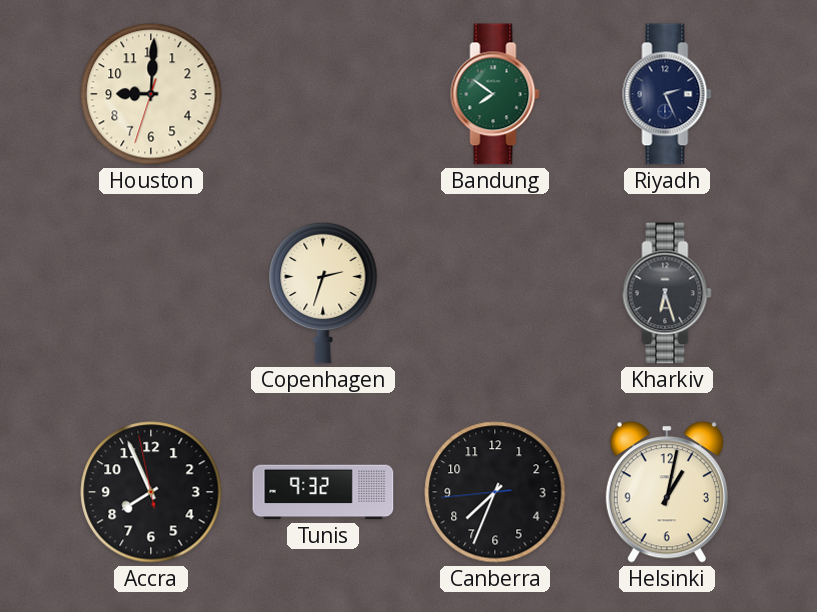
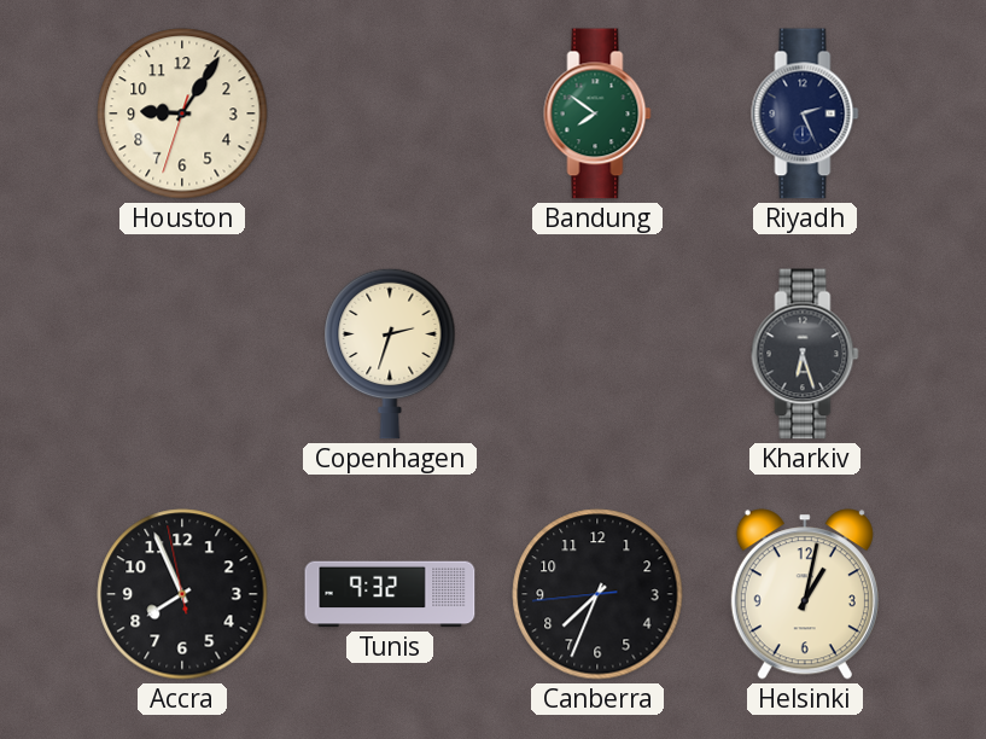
Houston: 9:00 -> 9:05 (182, 114)
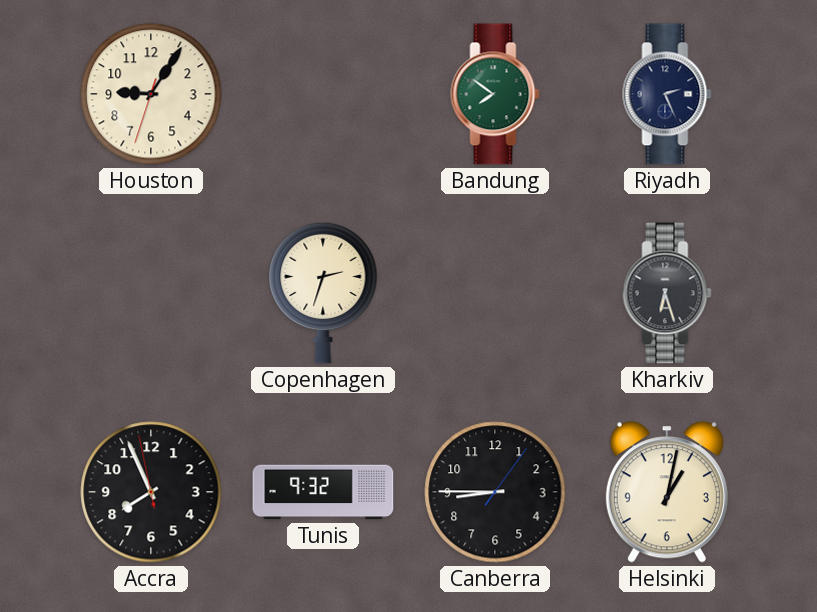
Canberra: 7:33 -> 8:45 (495, 492)
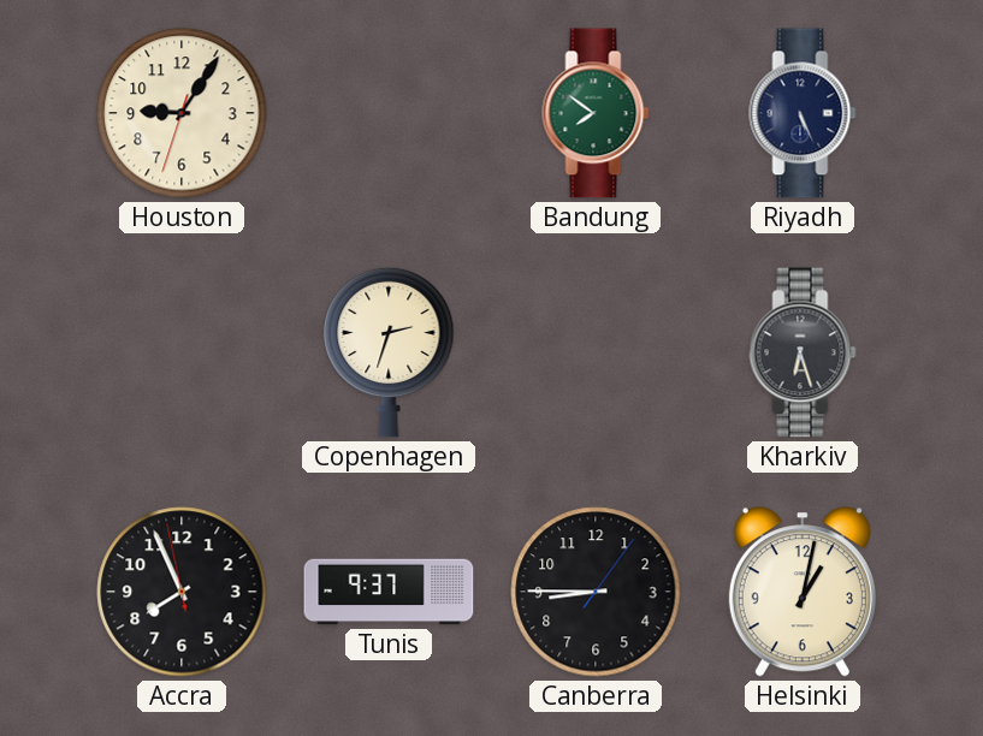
Riyadh: 2:26 -> 5:26 (803, 113)
Tunis: 9:32 -> 9:37 (389, 592)
